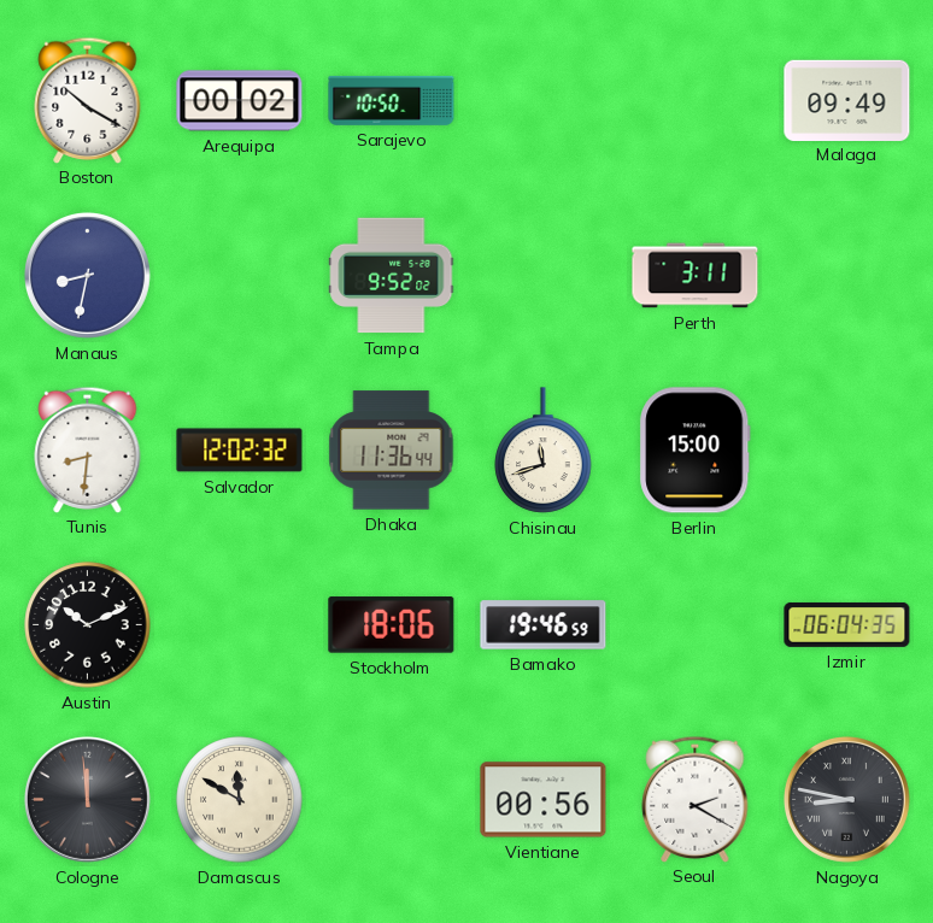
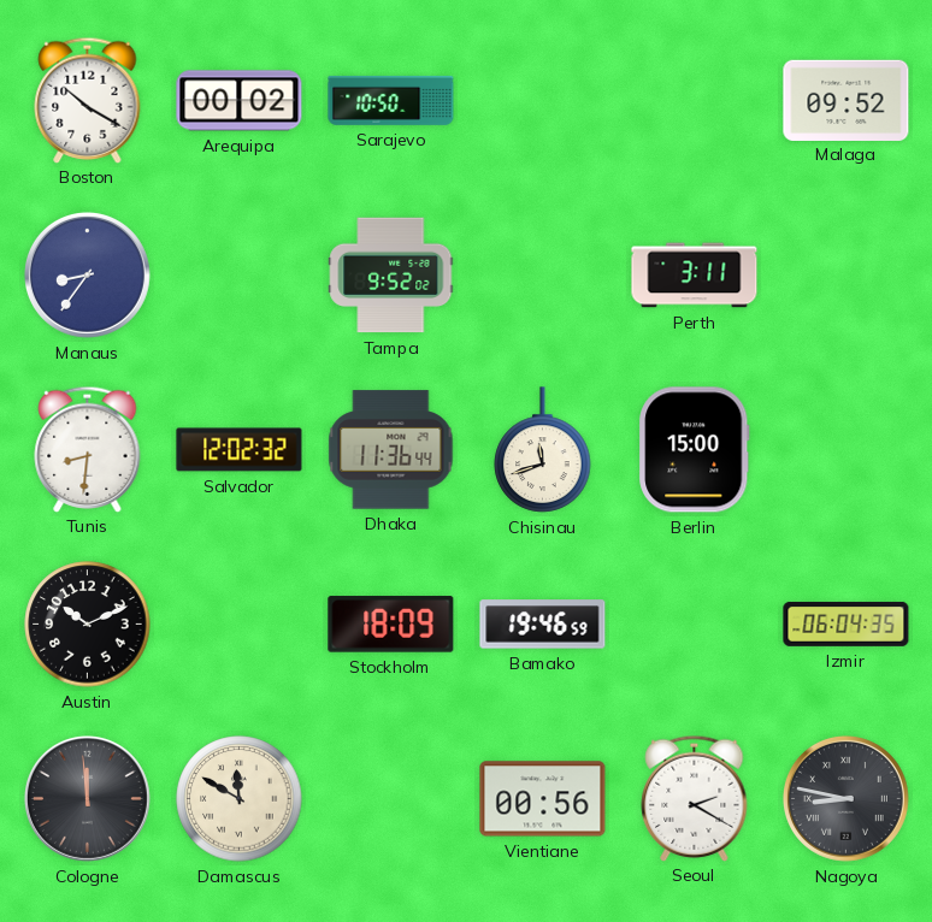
Malaga: 09:49 -> 09:52 (847, 100)
Manaus: 8:32 -> 8:36 (87, 274)
Stockholm: 18:06 -> 18:09 (391, 625)
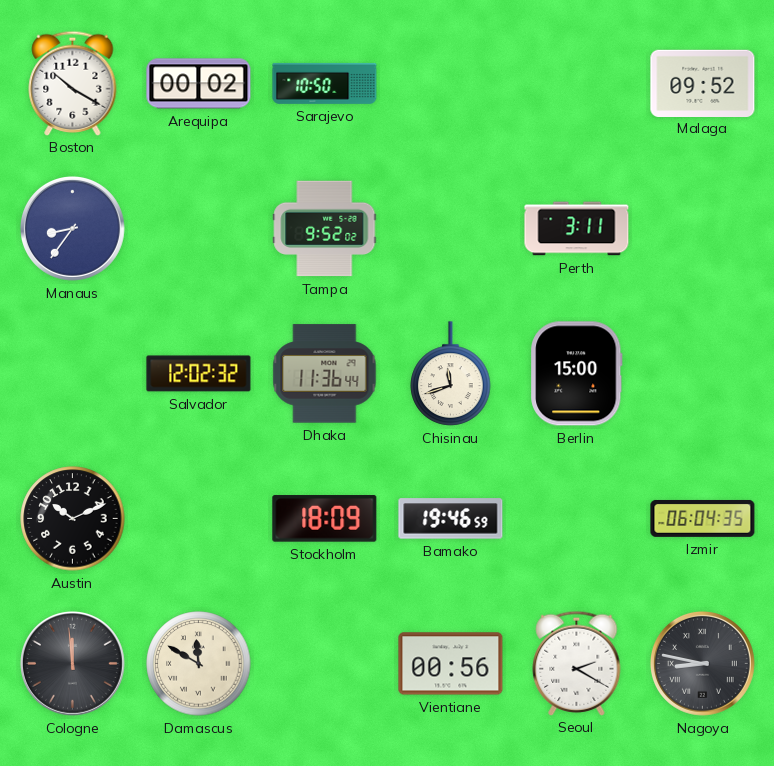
Tunis: 8:31 -> none (88, 449)
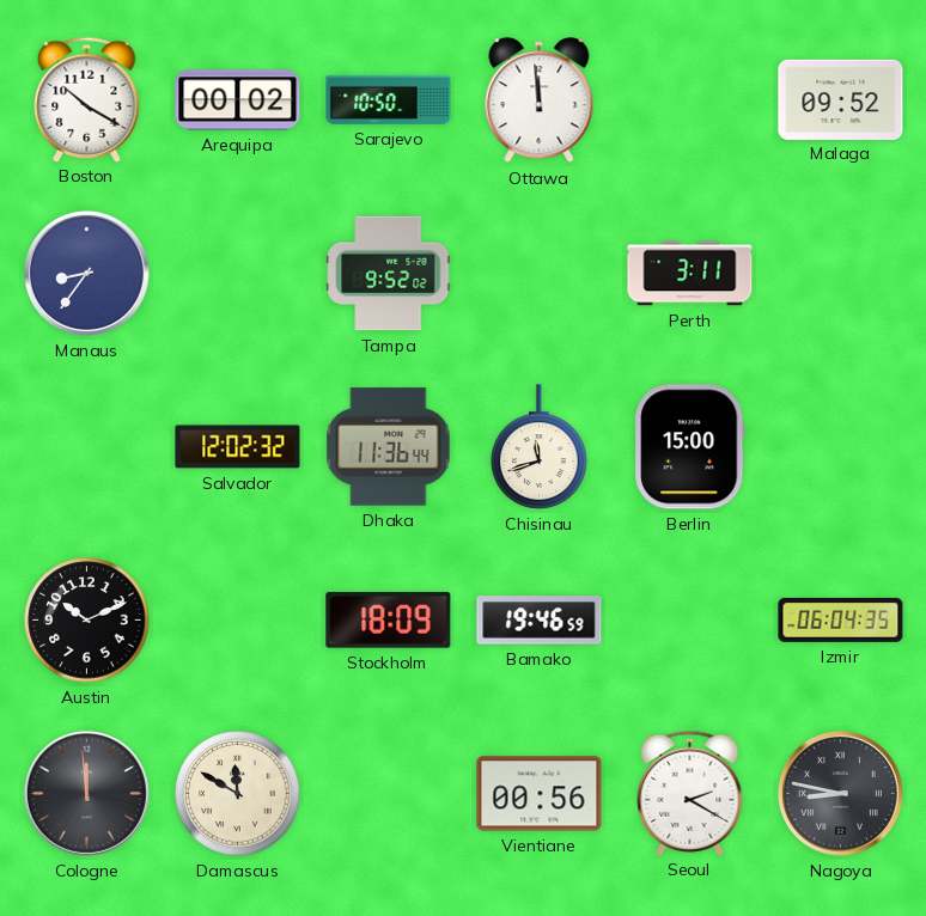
Ottawa: none -> 11:59 (540, 100)
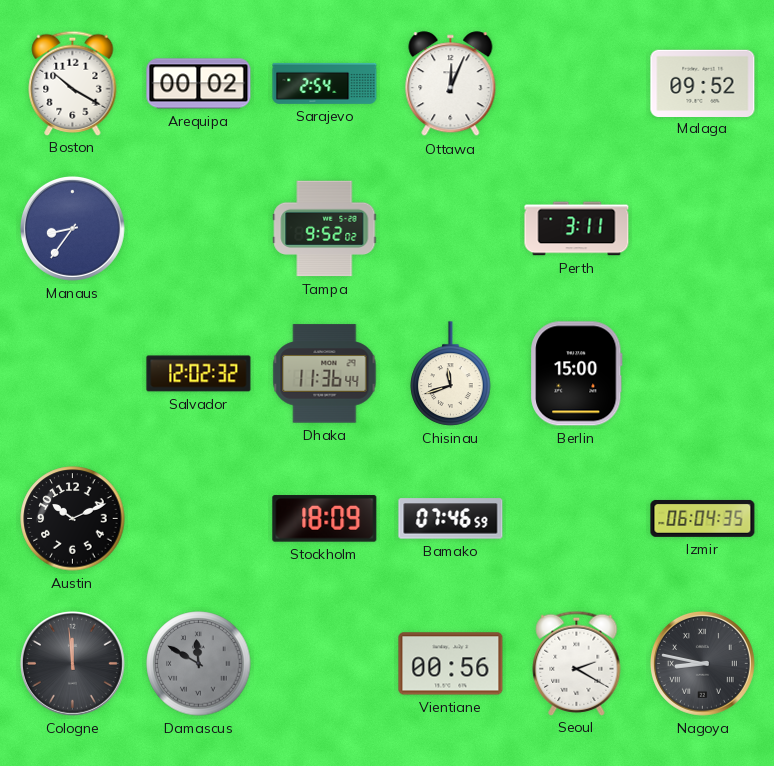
Sarajevo: 10:50 -> 2:54 (325, 83)
Ottawa: 11:59 -> 12:04 (451, 84)
Bamako: 19:46 -> 07:46 (451, 519)
Damascus dial: cream -> grey (199, 664)
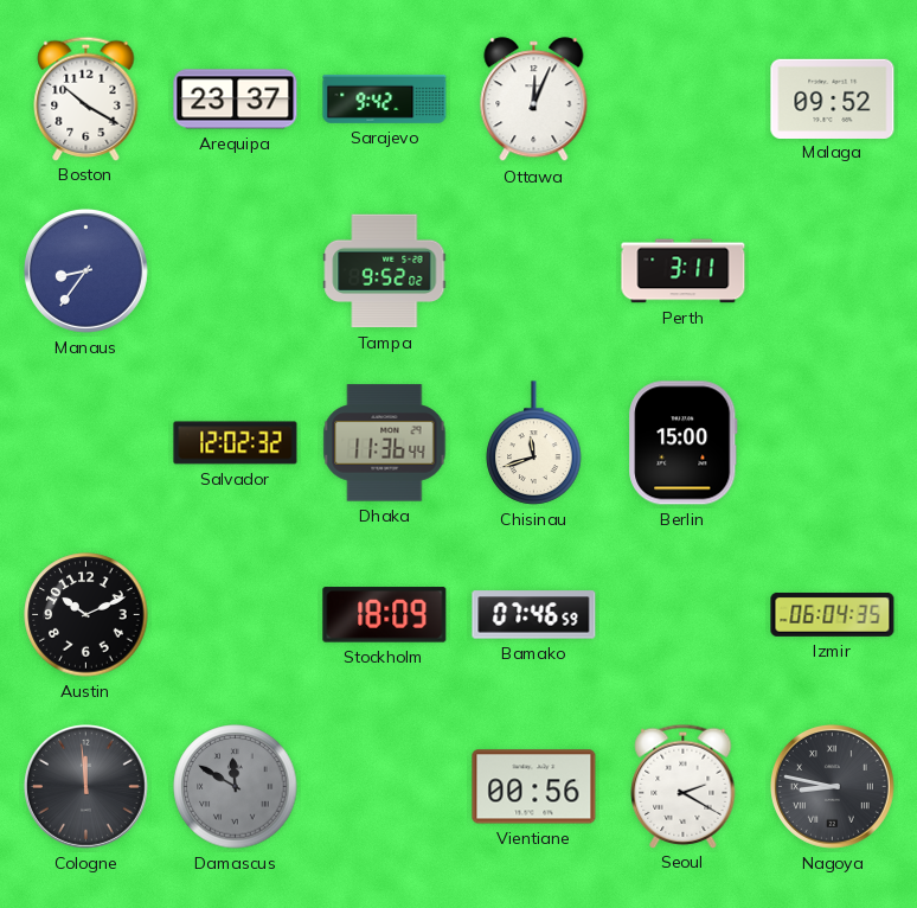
Arequipa: 00:02 -> 23:37 (236, 100)
Sarajevo: 2:54 -> 9:42 (385, 98)
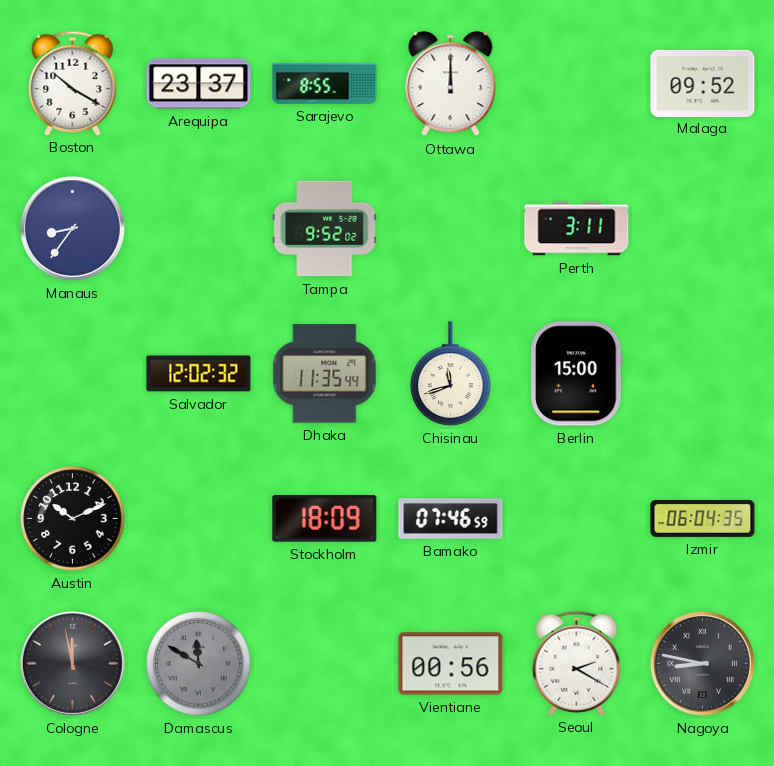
Sarajevo: 9:42 -> 8:55 (325, 83)
Ottawa: 12:04 -> 12:00 (451, 84)
Dhaka: 11:36 -> 11:35 (325, 374)
Cologne: 11:59 -> 11:58 (72, 663)
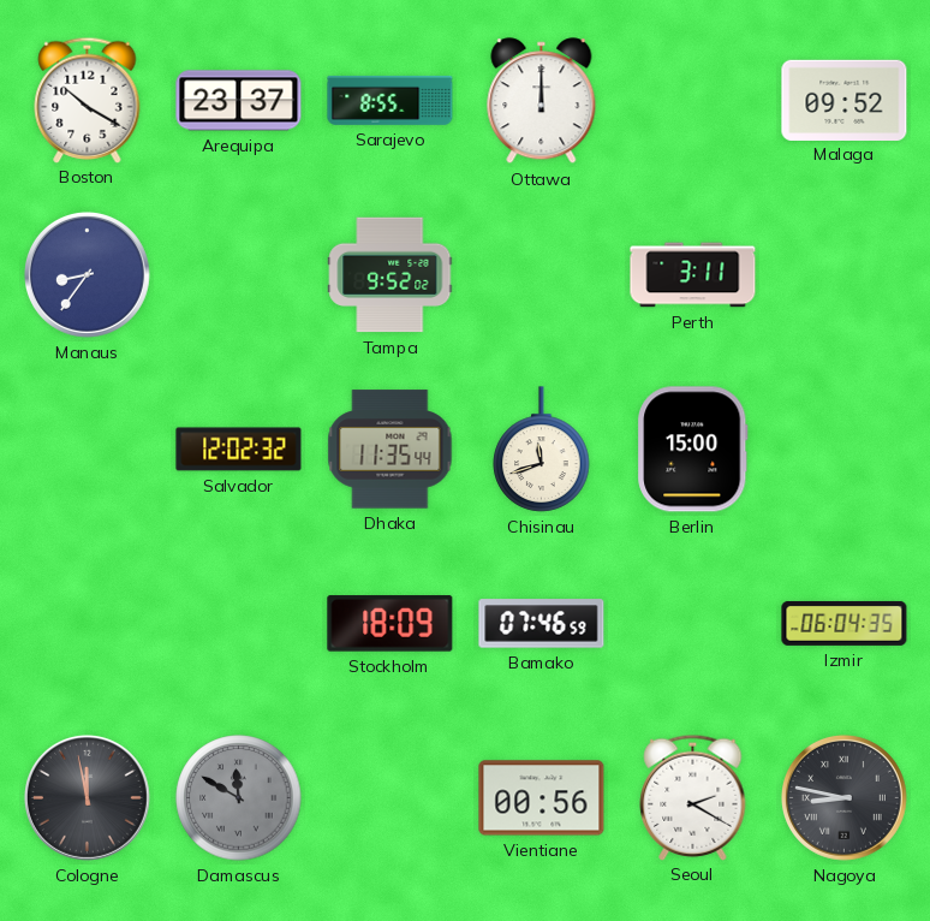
Austin: 10:11 -> none (73, 519)
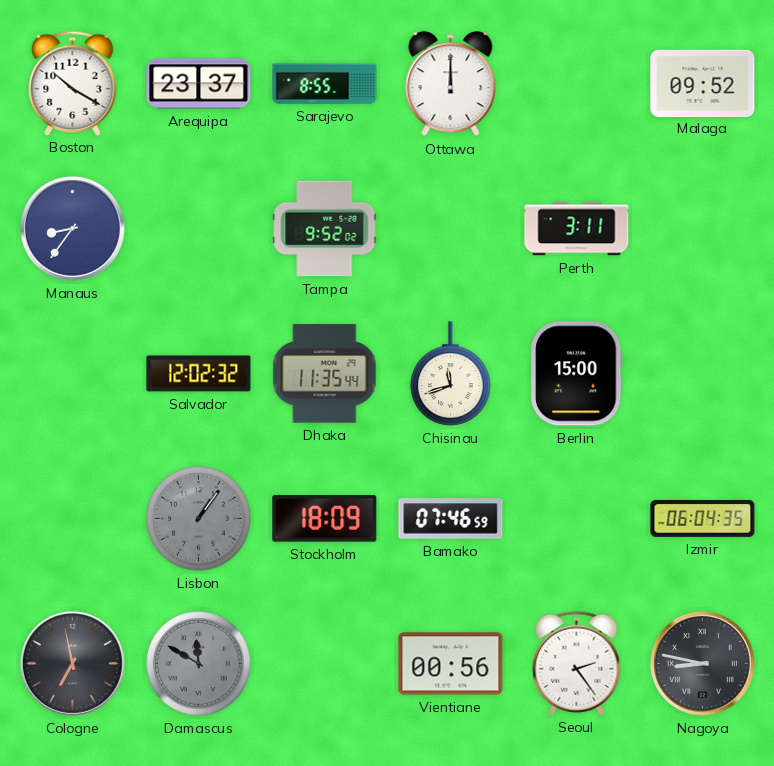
Lisbon: none -> 1:06 (199, 519)
Cologne: 11:58 -> 6:58 (72, 663)
Seoul: 2:20 -> 2:24 (577, 663)
